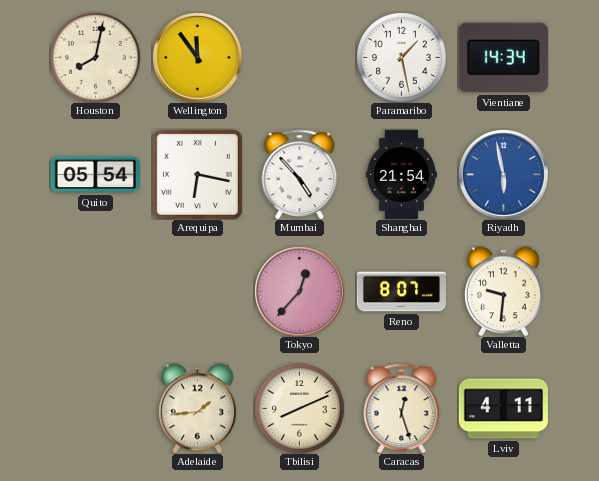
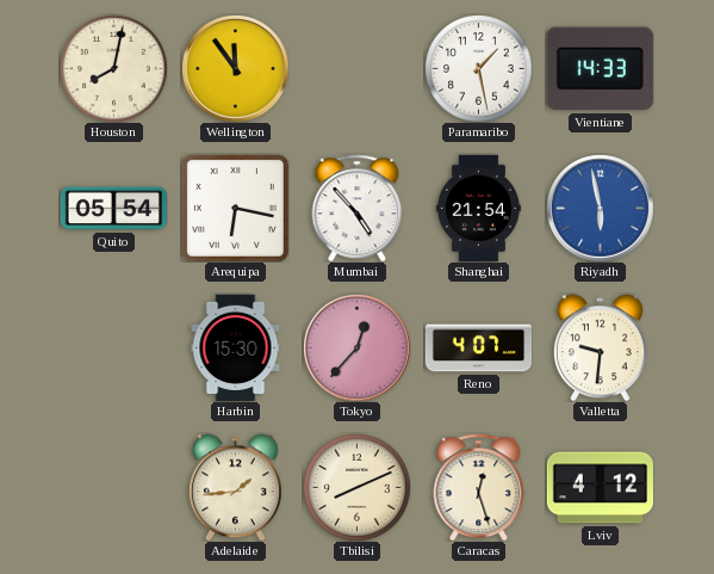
Vientiane: 14:34 -> 14:33 (600, 69)
Harbin: none -> 15:30 (236, 347)
Reno: 8:07 -> 4:07 (478, 348)
Lviv: 4:11 -> 4:12 (600, 488)
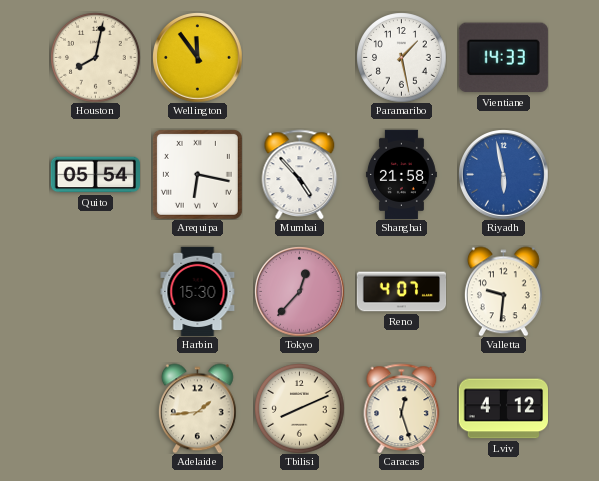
Shanghai: 21:54 -> 21:58 (401, 174)
